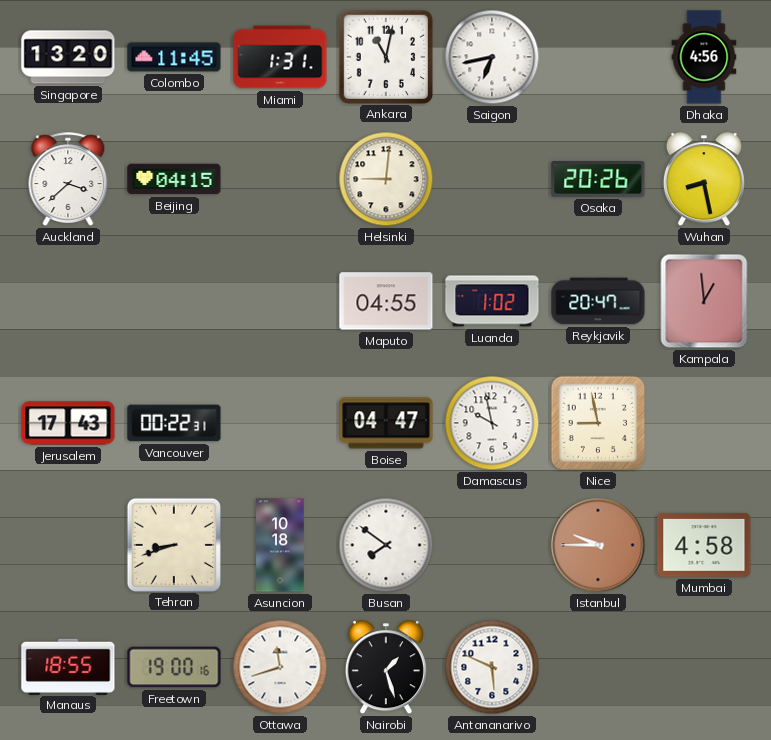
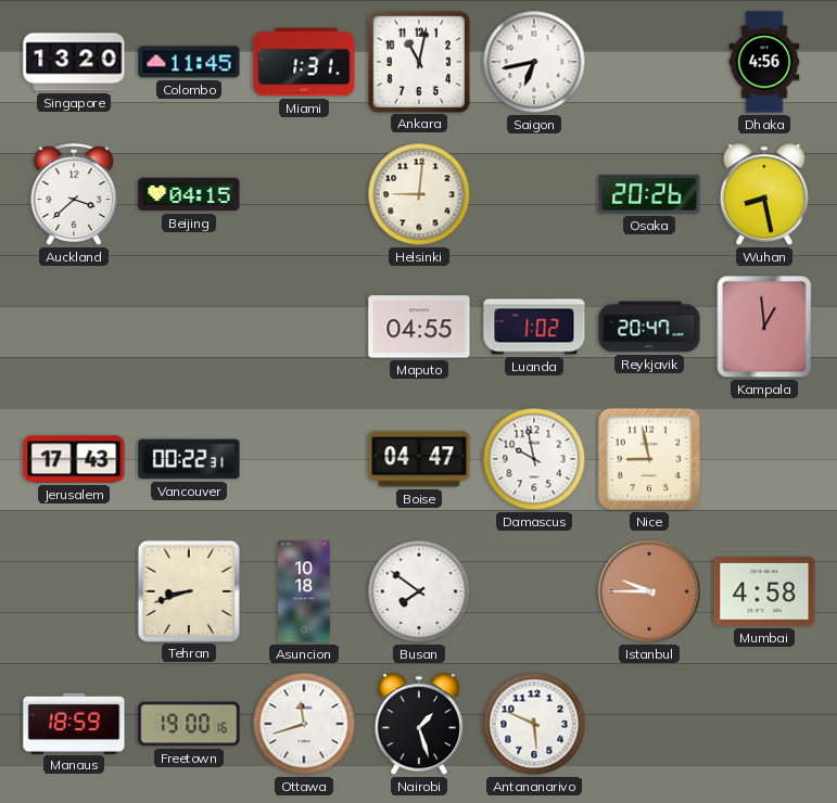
Manaus: 18:55 -> 18:59 (74, 723)
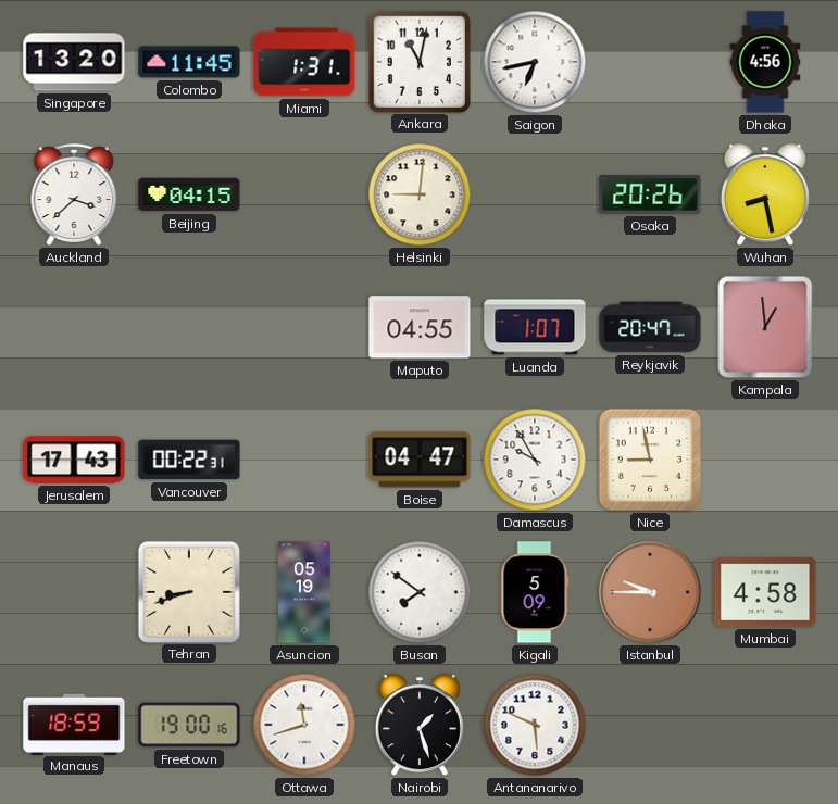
Luanda: 1:02 -> 1:07 (535, 327)
Damascus: 9:58 -> 9:55 (535, 460)
Asuncion: 10:18 -> 05:19 (304, 592)
Kigali: none -> 5:09 (535, 592)
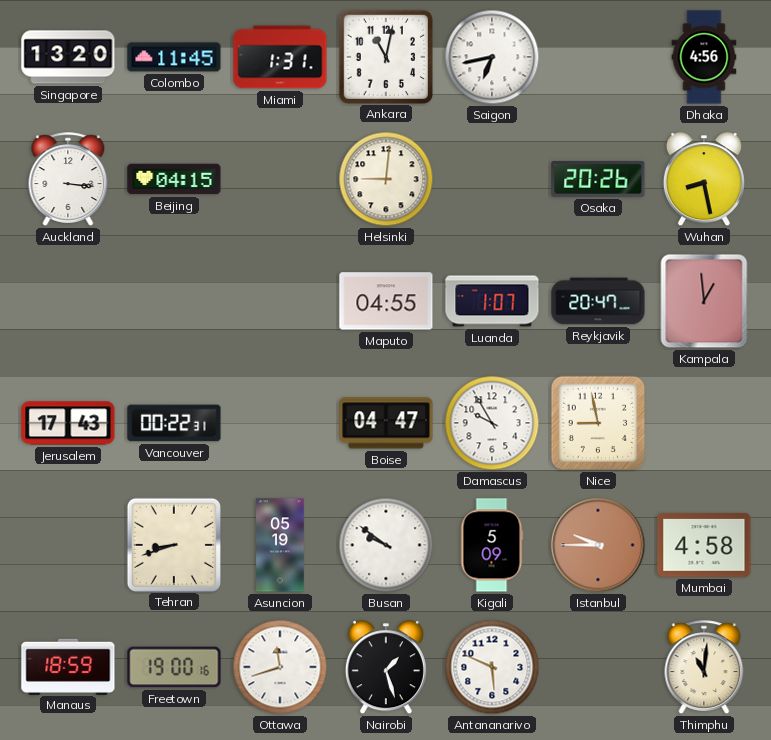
Auckland: 3:38 -> 3:16 (68, 179)
Busan: 7:51 -> 9:51 (386, 545)
Thimphu: none -> 11:01 (704, 667)
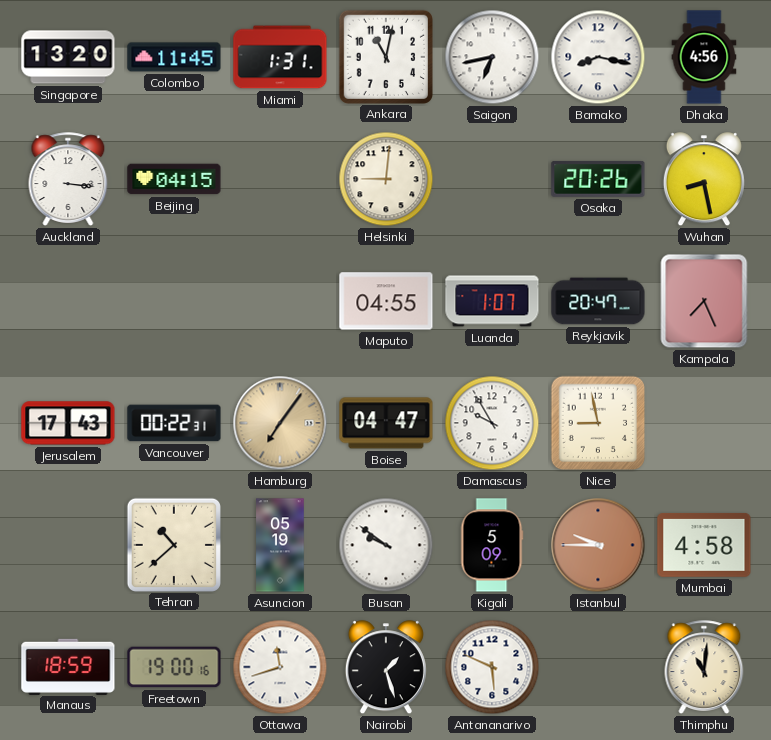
Bamako: none -> 8:17 (598, 57)
Kampala: 12:59 -> 7:26 (704, 301)
Hamburg: none -> 7:06 (280, 423)
Tehran: 8:42 -> 10:38 (173, 544)
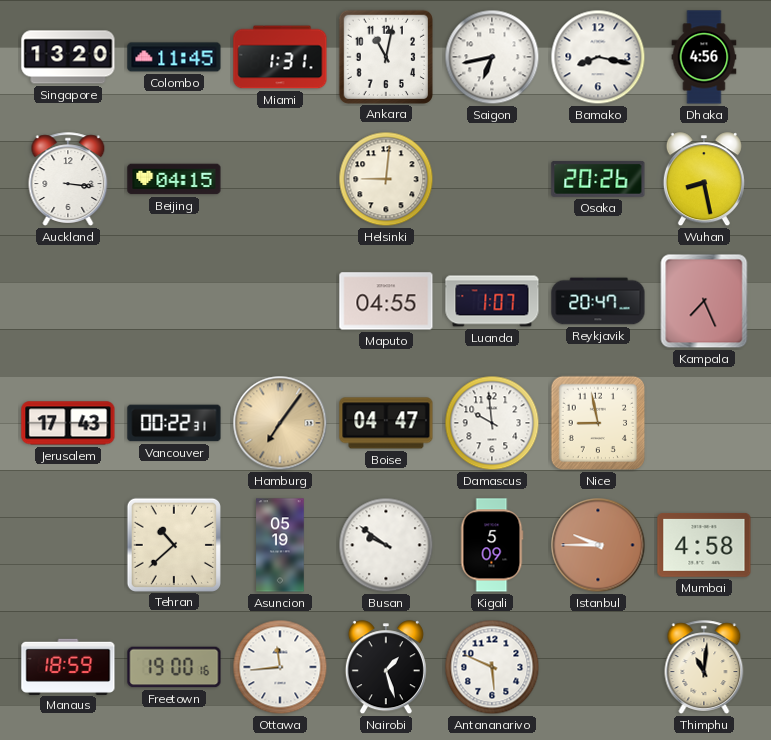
Damascus: 9:55 -> 9:59 (492, 423)
Ottawa: 11:42 -> 11:44 (280, 667)
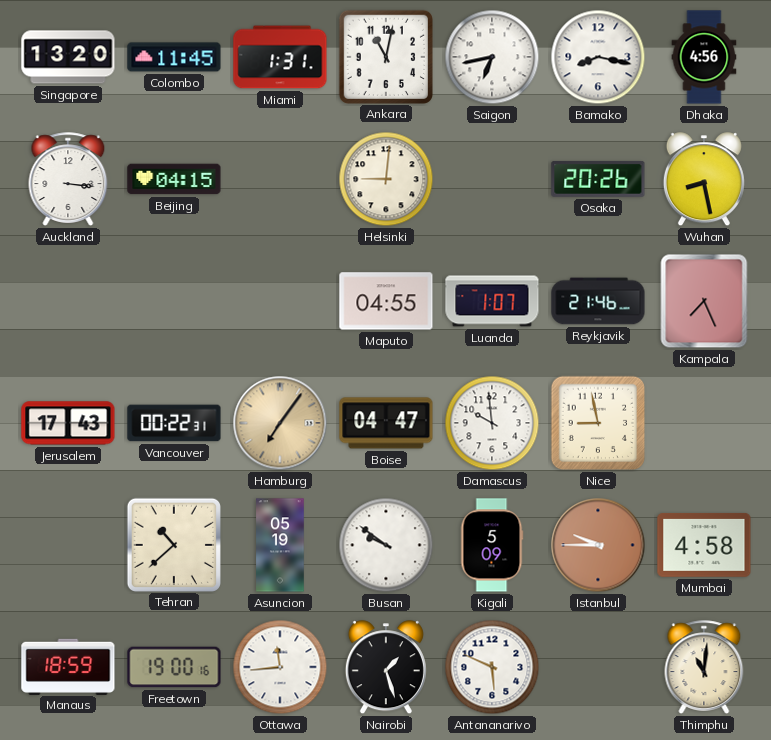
Reykjavik: 20:47 -> 21:46 (598, 301)
